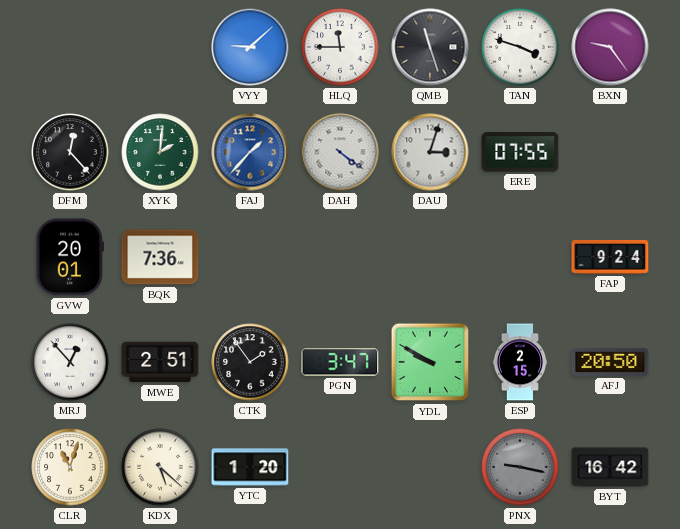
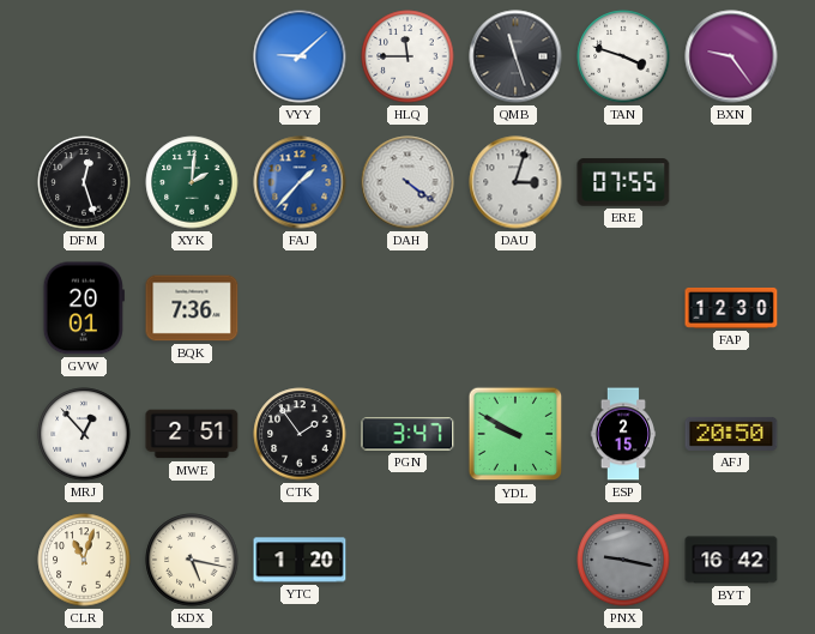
DFM: 12:23 -> 12:27 (84, 182)
FAP: 9:24 -> 12:30 (731, 308)
KDX: 5:22 -> 5:17 (192, 560)
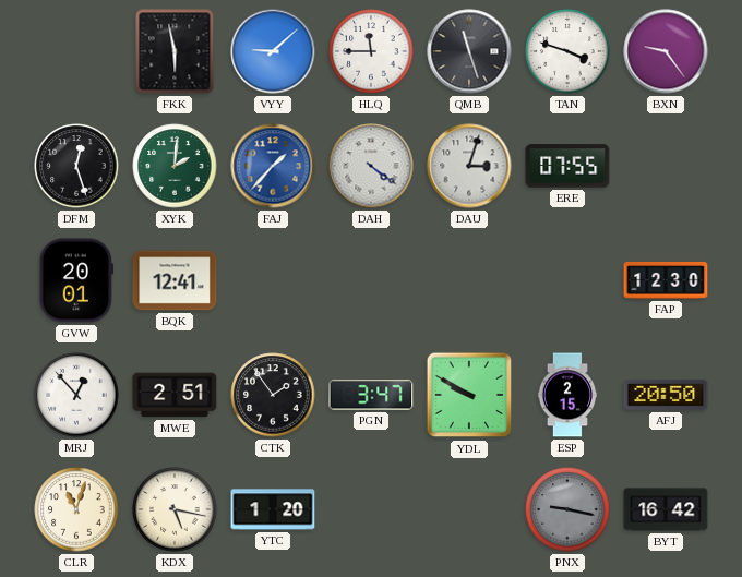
FKK: none -> 5:58 (175, 51)
BQK: 7:36 -> 12:41 (175, 280)
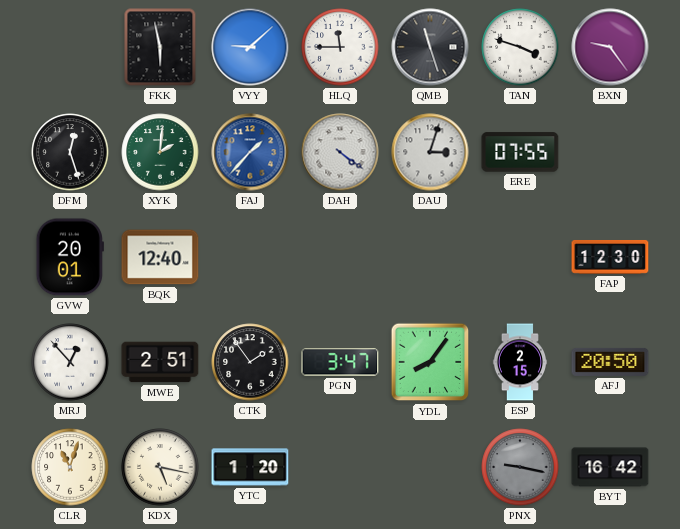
BQK: 12:41 -> 12:40 (160, 257)
YDL: 9:50 -> 8:06 (430, 362)
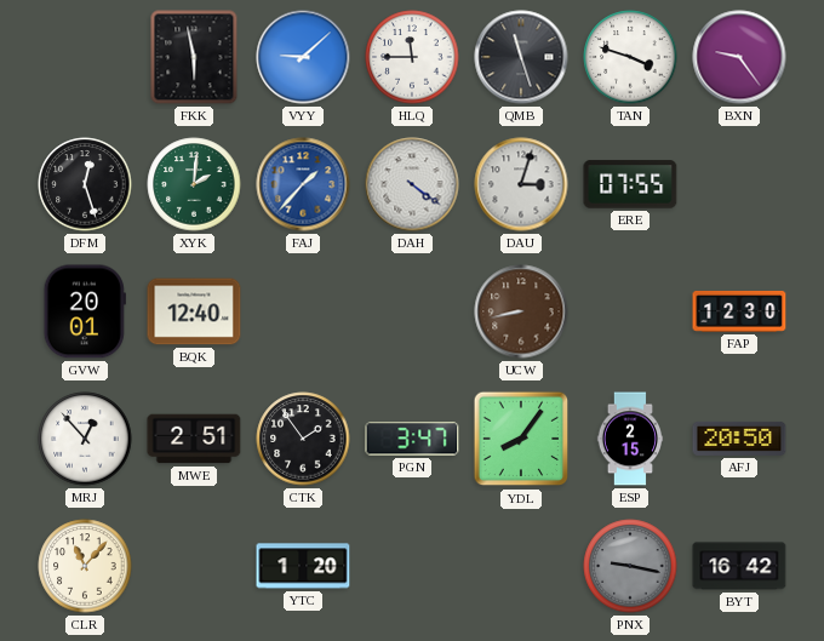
UCW: none -> 8:43 (521, 311)
CLR: 11:03 -> 11:07 (85, 566)
KDX: 5:17 -> none (160, 467)
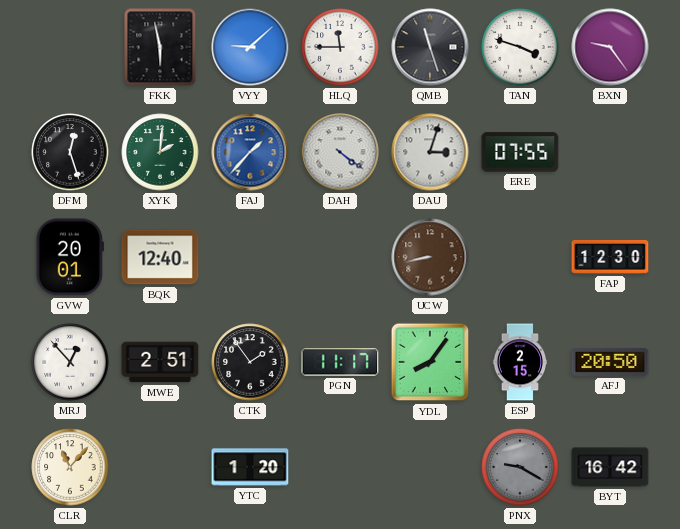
PGN: 3:47 -> 11:17 (340, 362)
PNX: 9:17 -> 9:20 (520, 467)
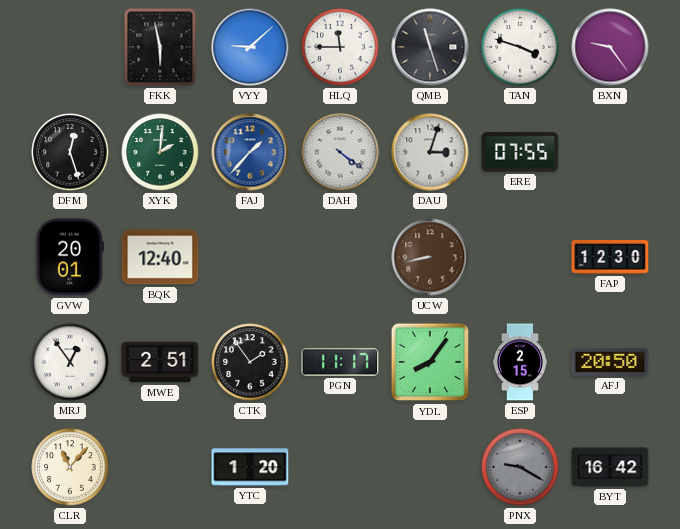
MRJ: 12:53 -> 12:54 (70, 362)
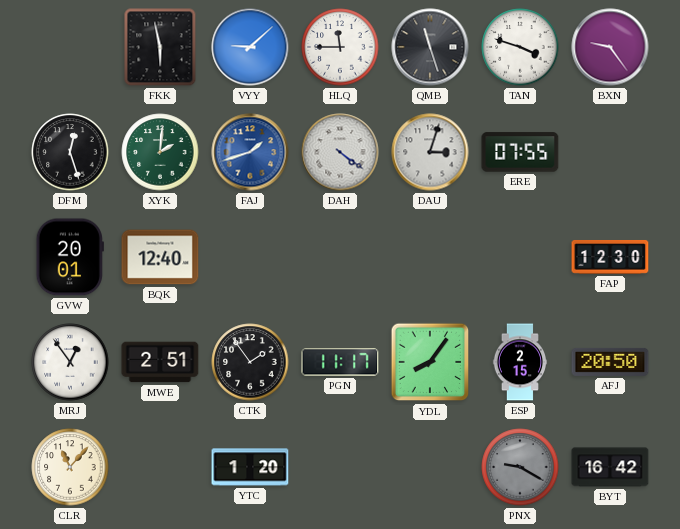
FAJ: 1:37 -> 1:42 (250, 152)
UCW: 8:43 -> none (430, 257)
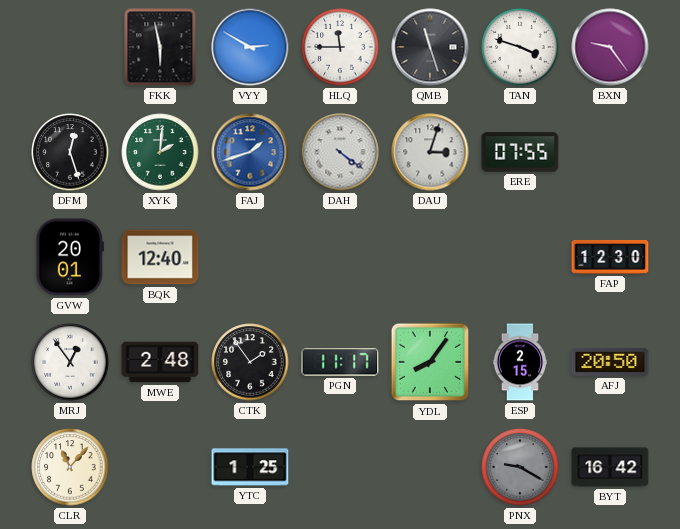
VYY: 9:08 -> 2:50 (250, 47)
MWE: 2:51 -> 2:48 (160, 362)
YTC: 1:20 -> 1:25 (250, 467)
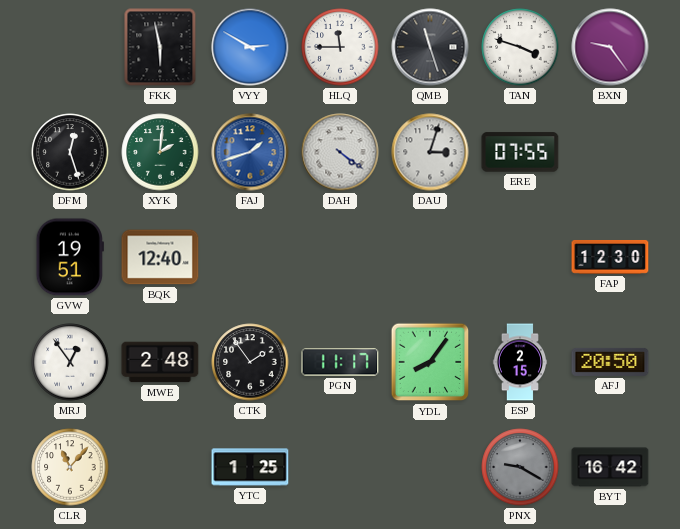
GVW: 20:01 -> 19:51 (70, 257)
